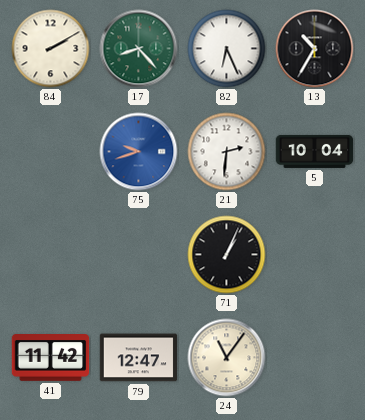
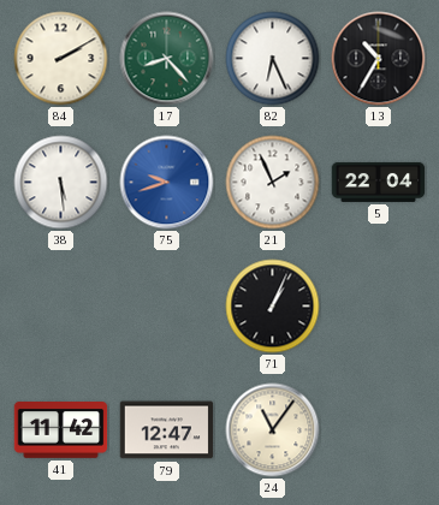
38: none -> 5:29 (61, 183)
21: 2:31 -> 1:56 (273, 183)
5: 10:04 -> 22:04 (379, 182)
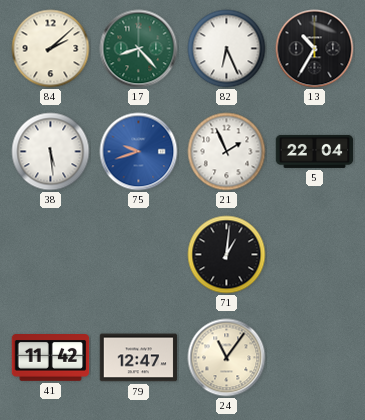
84: 2:10 -> 2:08 (51, 49)
71: 1:04 -> 1:01 (227, 255)
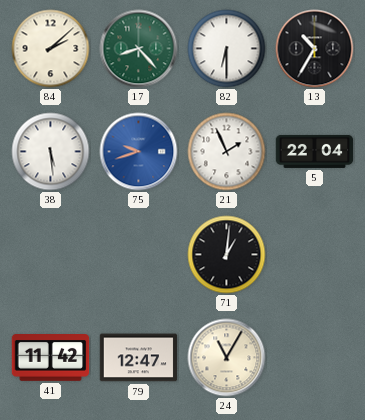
82: 6:26 -> 6:30 (227, 49)
24: 11:06 -> 11:05 (227, 358)
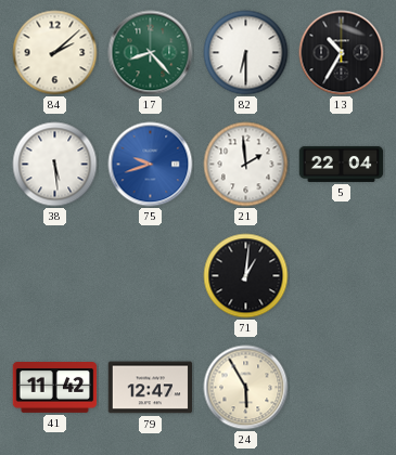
21: 1:56 -> 1:59 (246, 165)
24: 11:05 -> 5:55 (246, 388)
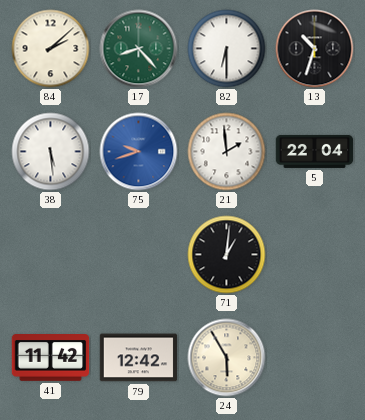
13: 10:35 -> 10:33 (315, 49)
79: 12:47 -> 12:42 (139, 358)
